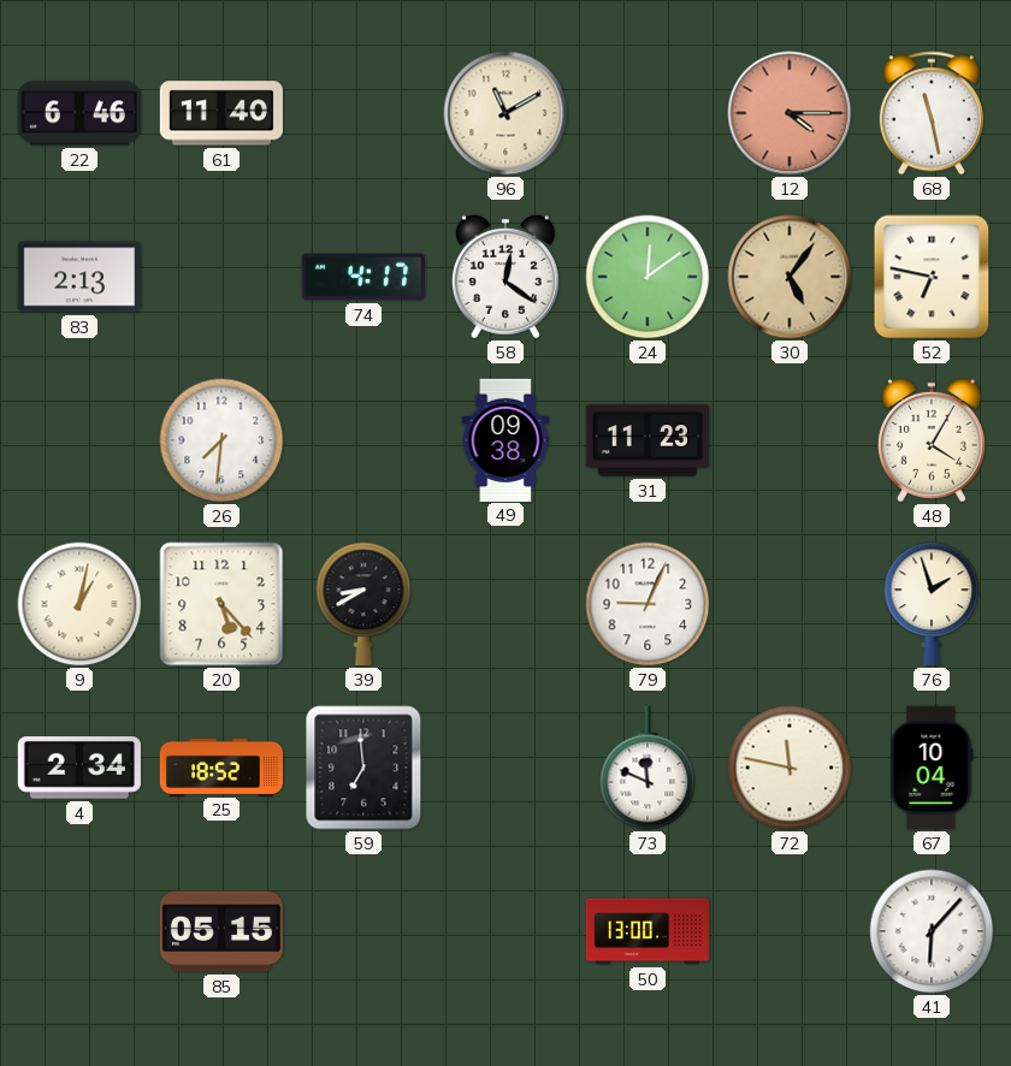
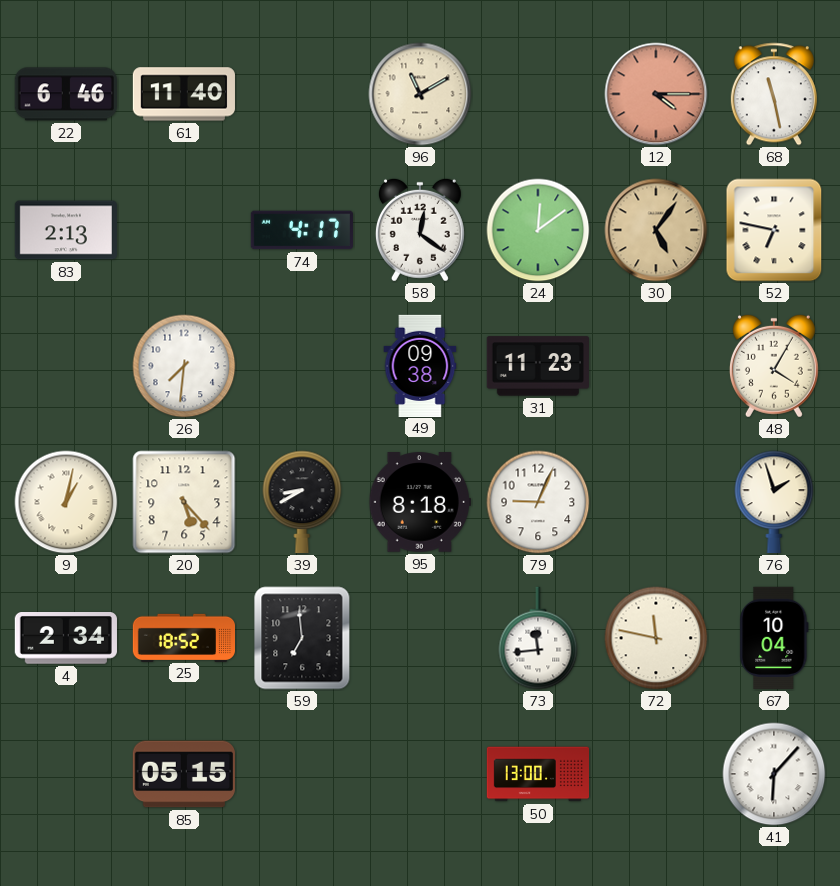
95: none -> 8:18 (420, 502)
73: 11:49 -> 11:44 (538, 638)
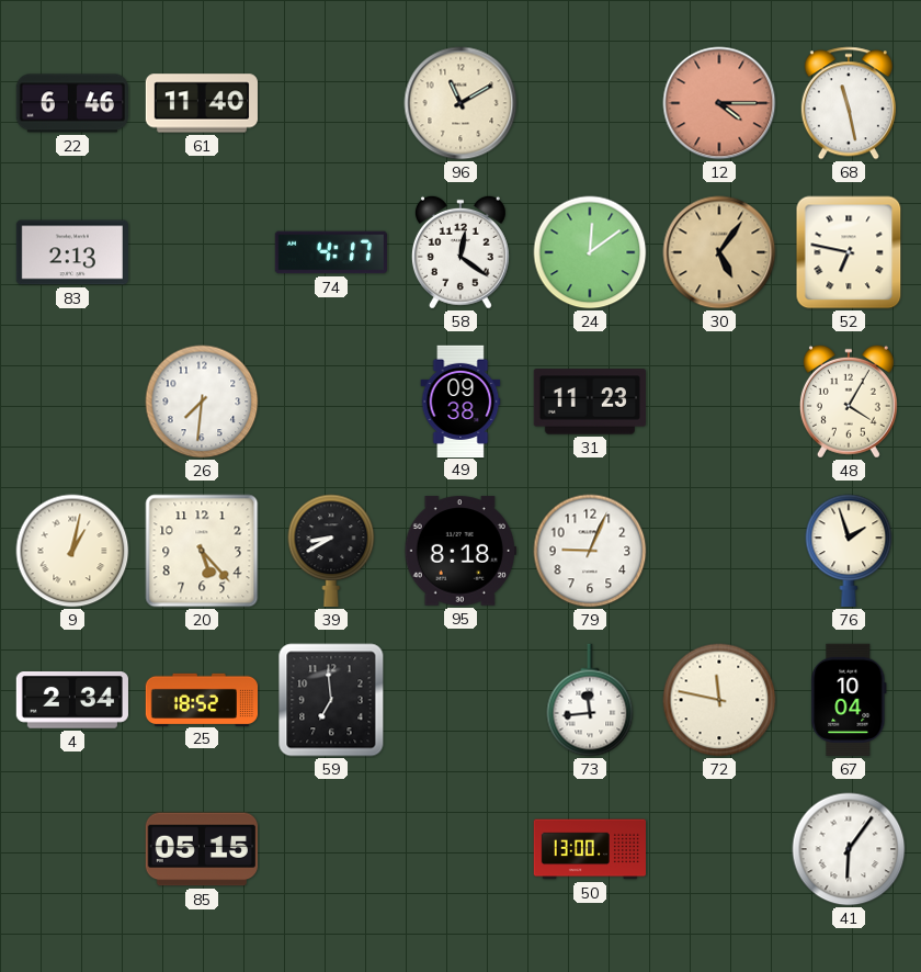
41: 6:07 -> 6:06 (849, 849)
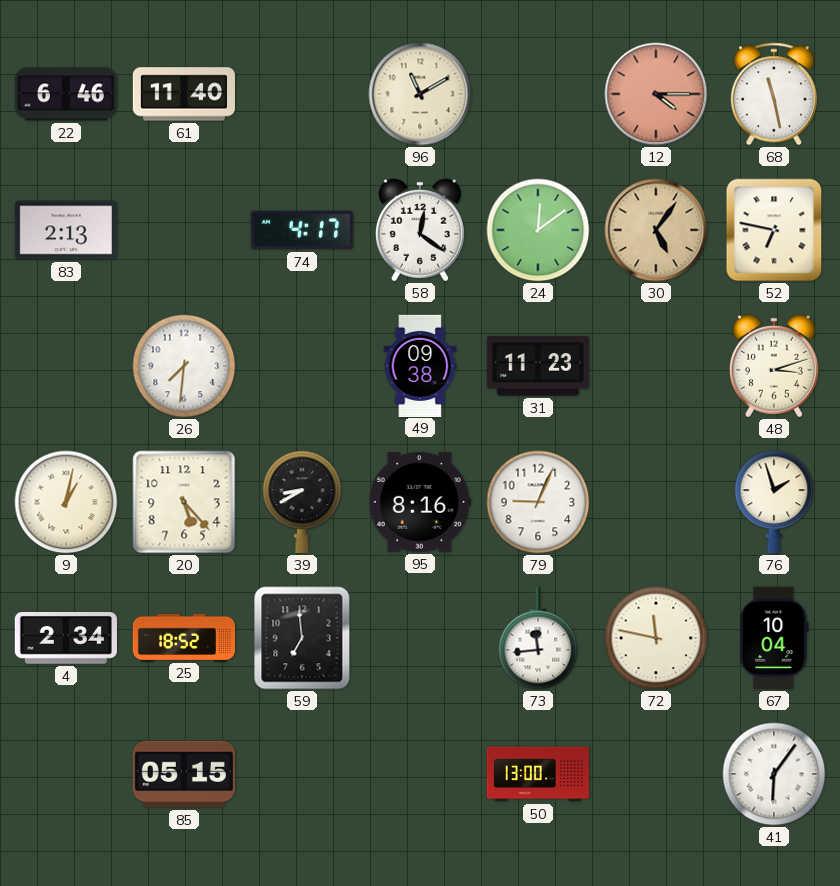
48: 4:05 -> 3:12 (774, 366)
95: 8:18 -> 8:16 (420, 502)
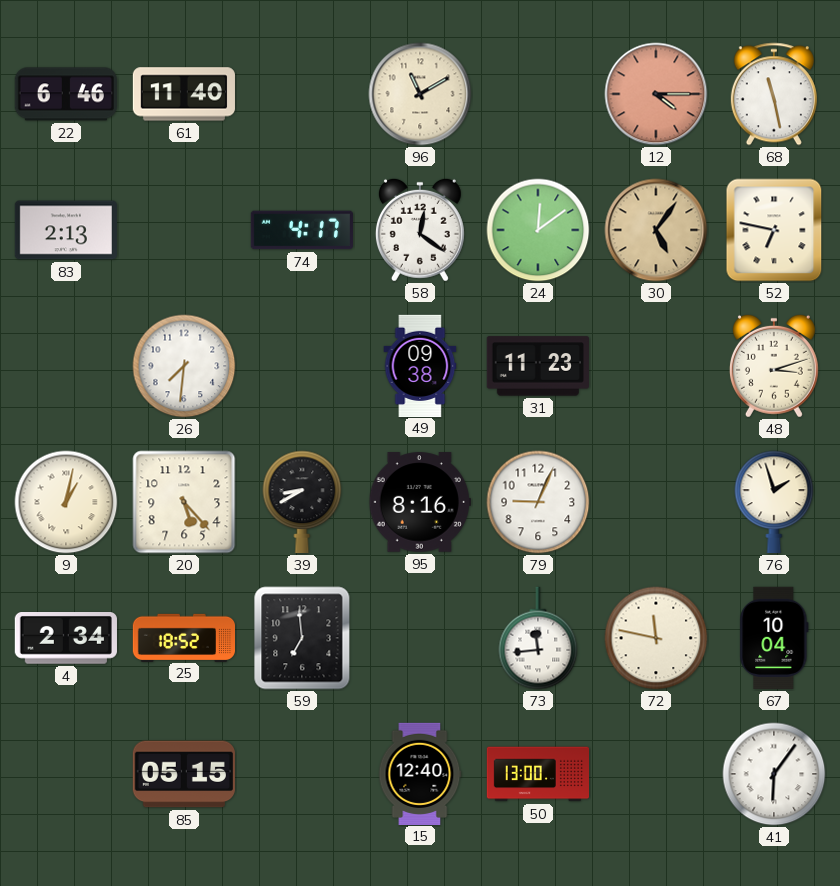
15: none -> 12:40 (420, 773)
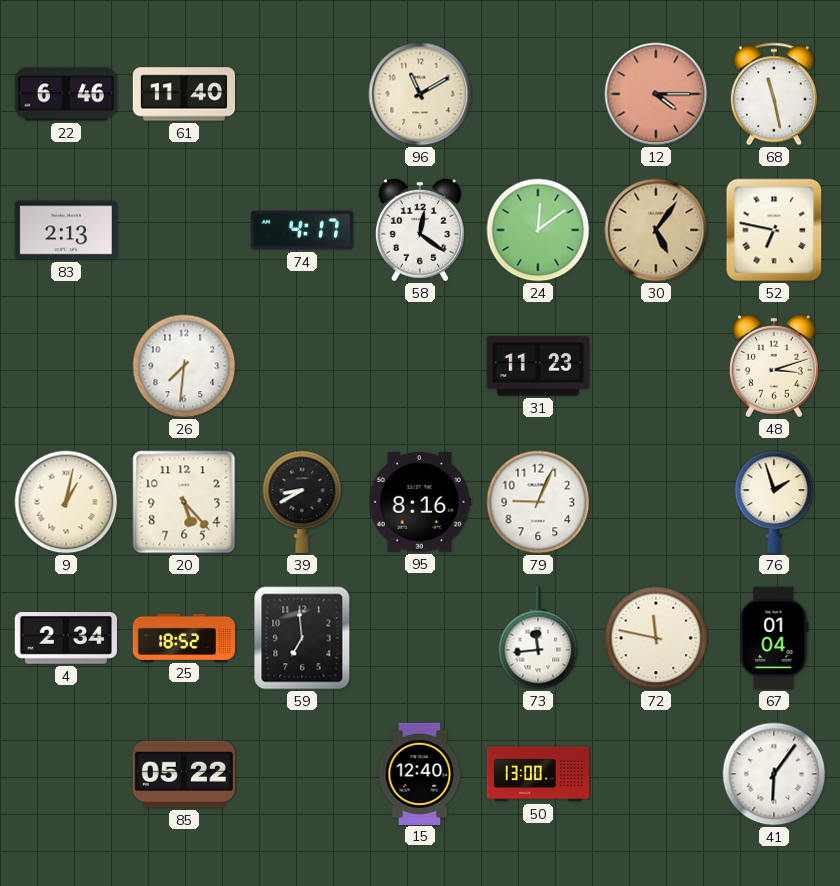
49: 09:38 -> none (420, 365)
67: 10:04 -> 01:04 (774, 638)
85: 05:15 -> 05:22 (184, 774)
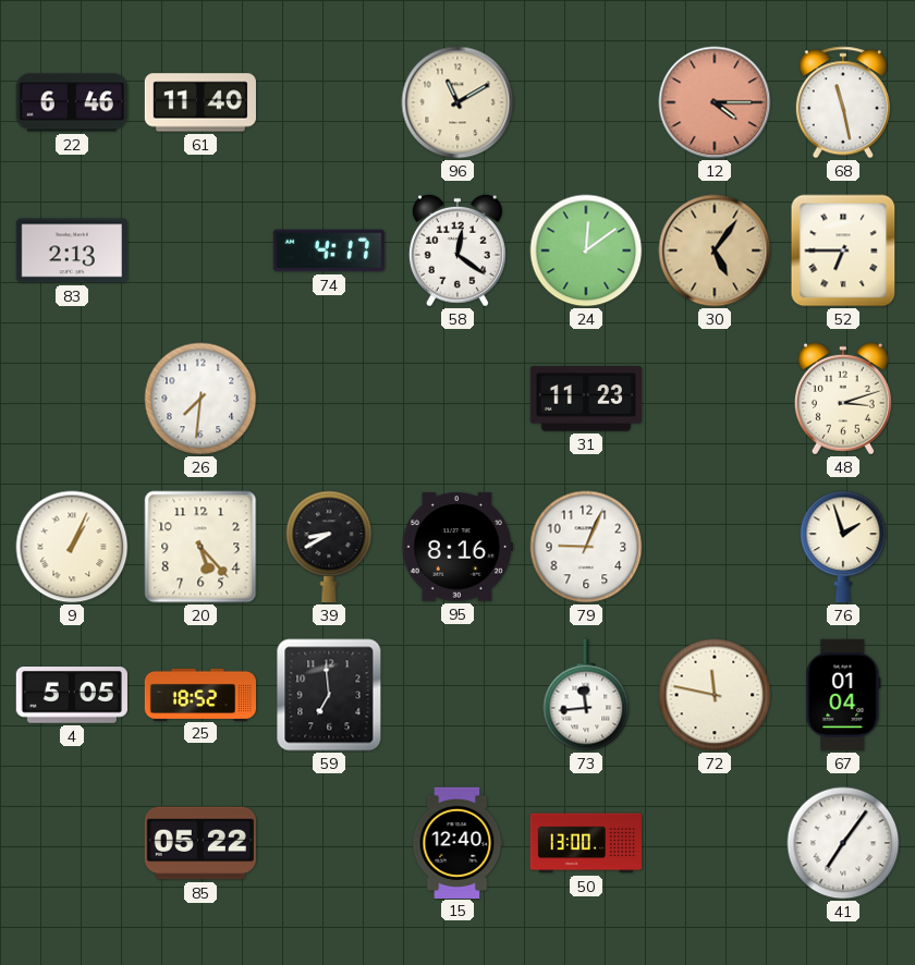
52: 6:47 -> 6:45 (843, 251)
9: 1:02 -> 1:04 (72, 547)
4: 2:34 -> 5:05 (72, 696)
41: 6:06 -> 7:06 (843, 843)
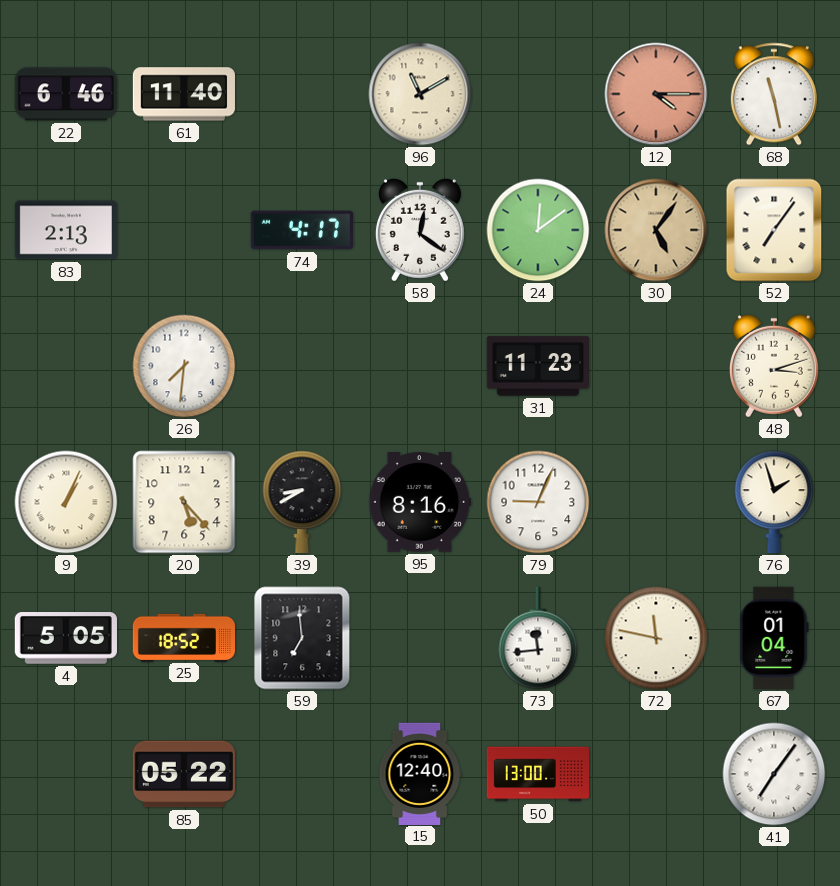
52: 6:45 -> 7:06 (774, 230)
